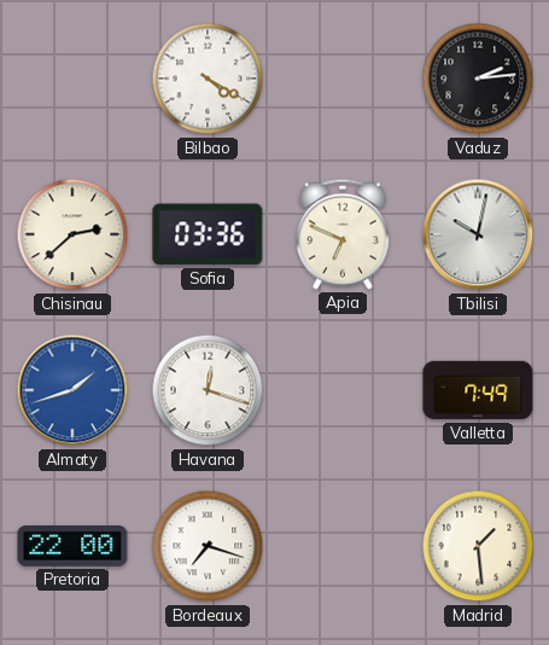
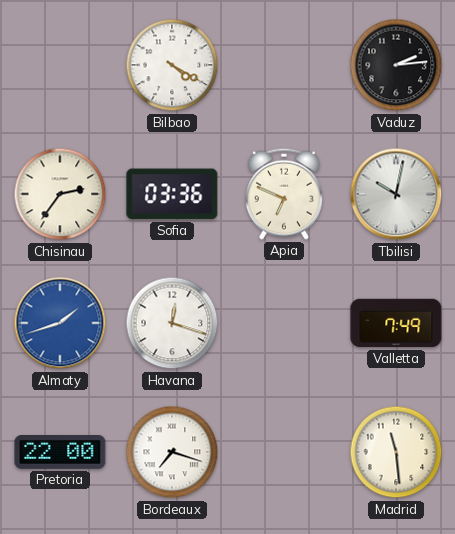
Chisinau: 2:38 -> 2:36 (60, 194)
Madrid: 1:29 -> 11:29 (396, 452)
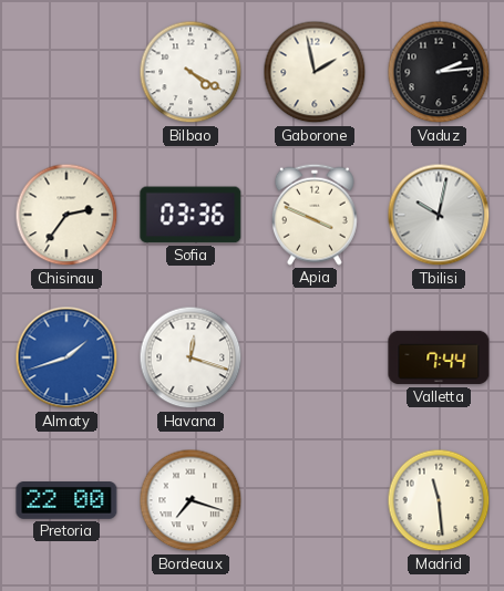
Gaborone: none -> 1:58 (315, 72)
Apia: 6:49 -> 3:49 (315, 215)
Valletta: 7:49 -> 7:44 (439, 357)
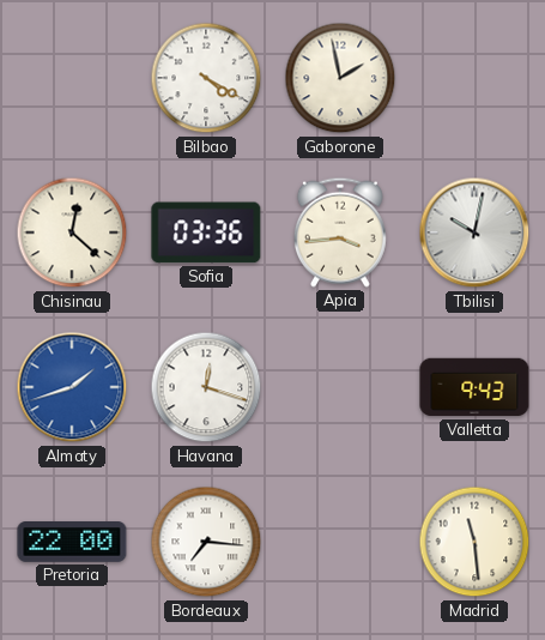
Vaduz: 2:14 -> none (439, 72)
Chisinau: 2:36 -> 12:22 (72, 233)
Apia: 3:49 -> 3:44 (340, 233)
Valletta: 7:44 -> 9:43 (474, 387)
Bordeaux: 7:18 -> 7:16 (206, 542)
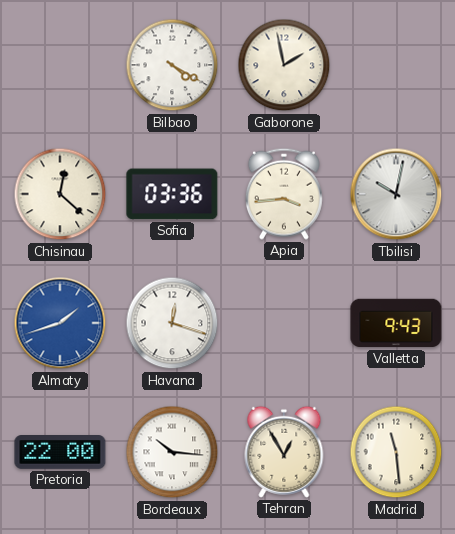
Bordeaux: 7:16 -> 10:16 (172, 452)
Tehran: none -> 12:55 (284, 452)
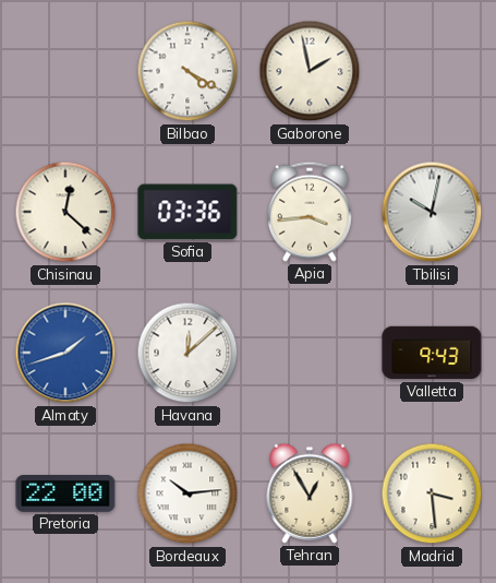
Havana: 12:18 -> 12:08 (187, 353)
Bordeaux: 10:16 -> 10:14 (187, 493)
Madrid: 11:29 -> 3:29 (432, 493)
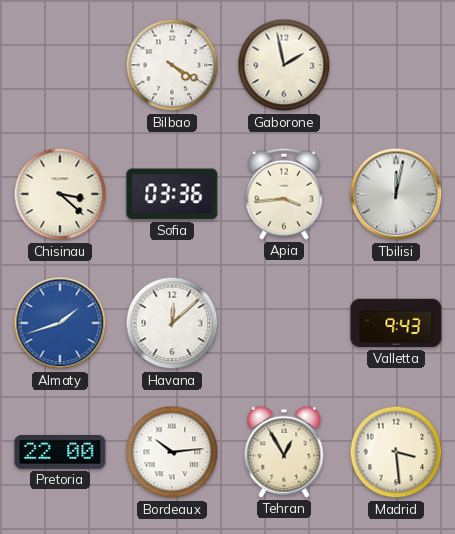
Chisinau: 12:22 -> 3:22 (60, 194)
Tbilisi: 10:02 -> 12:02 (396, 194)
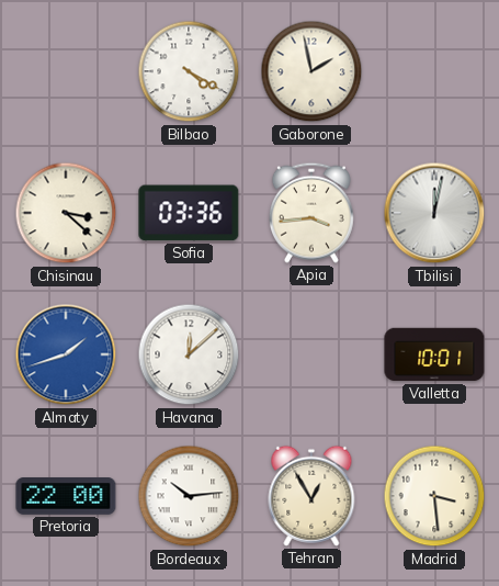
Valletta: 9:43 -> 10:01 (434, 354)
